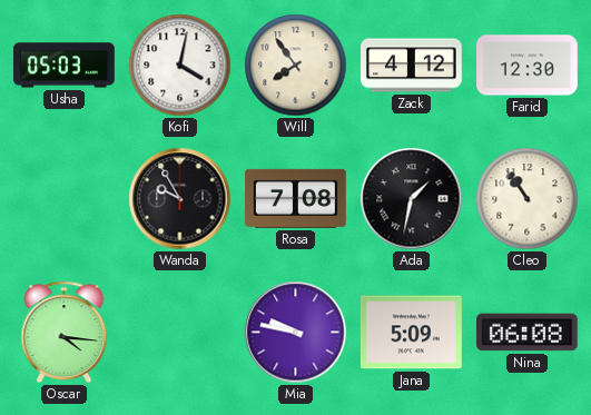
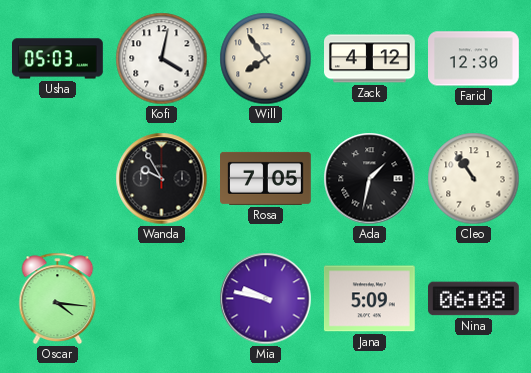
Rosa: 7:08 -> 7:05 (266, 178)
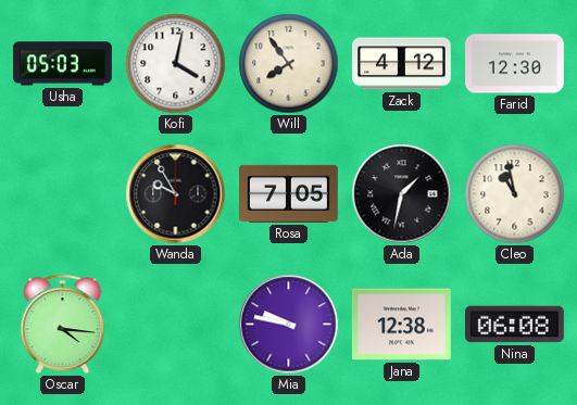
Cleo: 10:54 -> 10:58 (515, 194)
Jana: 5:09 -> 12:38 (402, 325)
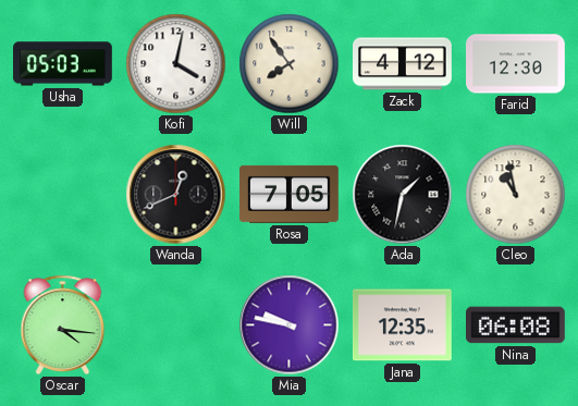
Wanda: 9:55 -> 12:41 (176, 195)
Jana: 12:38 -> 12:35 (403, 325)
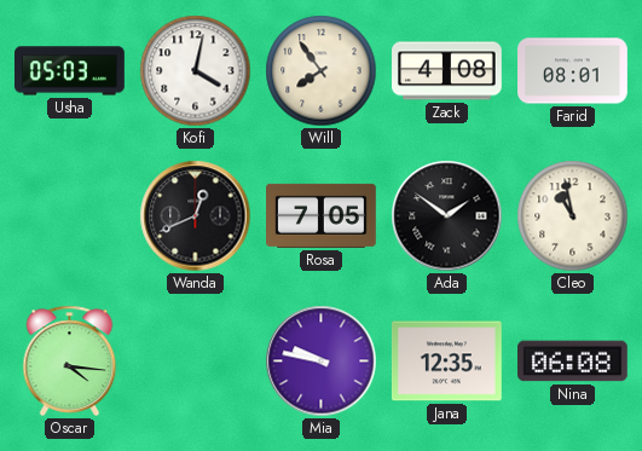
Zack: 4:12 -> 4:08 (447, 71)
Farid: 12:30 -> 08:01 (573, 71)
Ada: 1:32 -> 1:51 (447, 216)
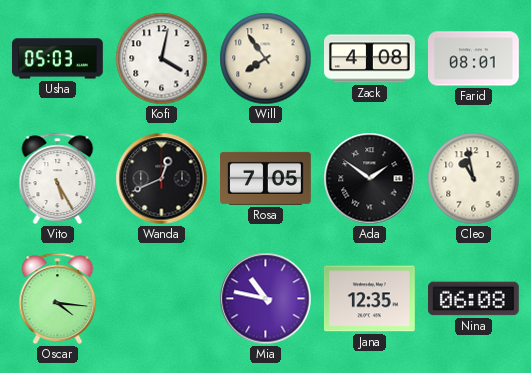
Vito: none -> 5:25 (58, 178)
Mia: 9:47 -> 10:47 (266, 299)
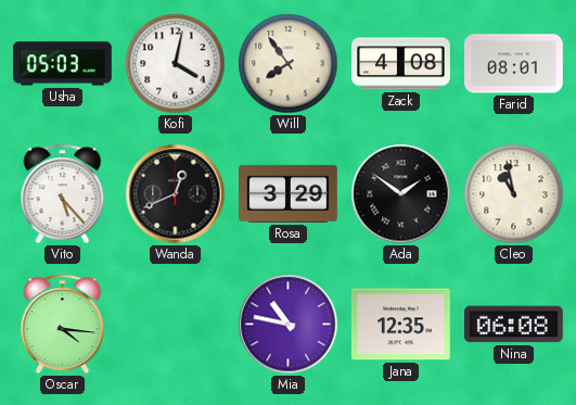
Vito: 5:25 -> 5:23 (63, 193)
Rosa: 7:05 -> 3:29 (289, 193)
